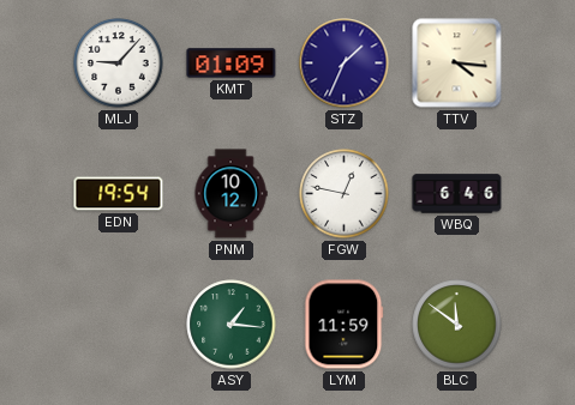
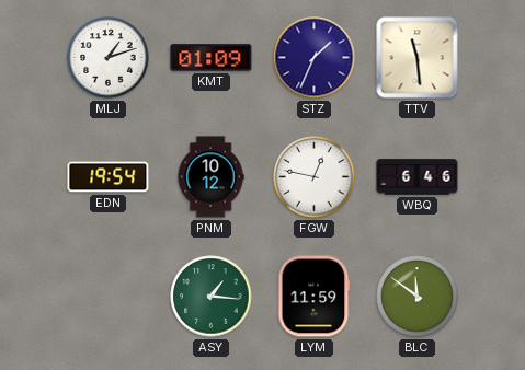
MLJ: 9:07 -> 1:12 (109, 58)
TTV: 4:16 -> 11:29 (418, 58)
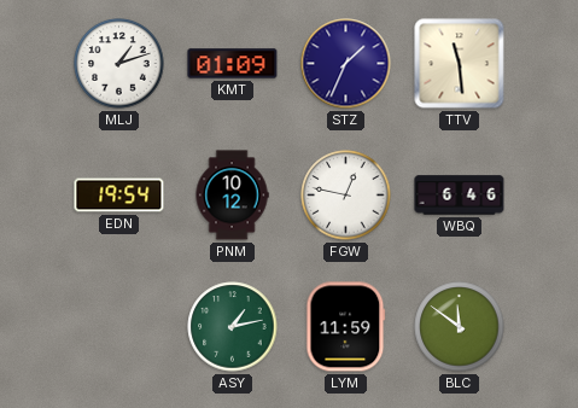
ASY: 1:16 -> 1:13 (233, 327)
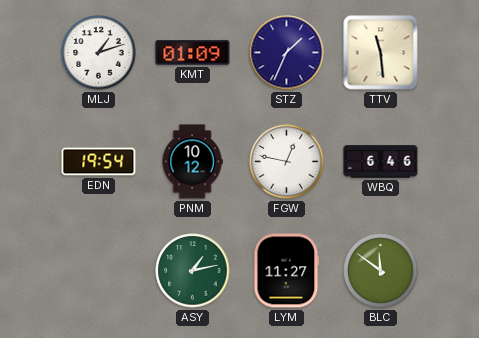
LYM: 11:59 -> 11:27 (287, 271)
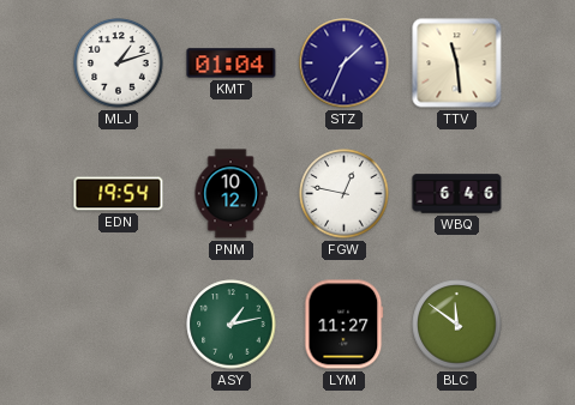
KMT: 01:09 -> 01:04 (232, 64)
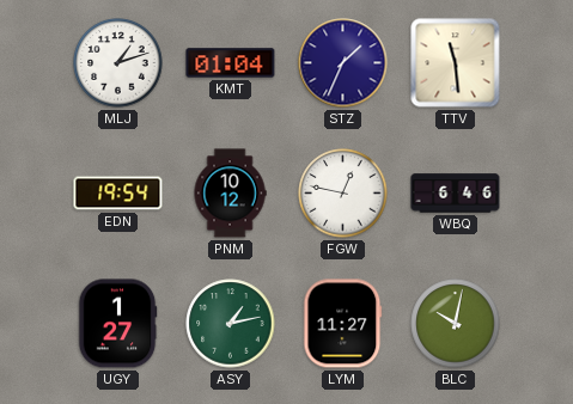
UGY: none -> 1:27 (117, 324)
BLC: 11:51 -> 10:02 (456, 324)
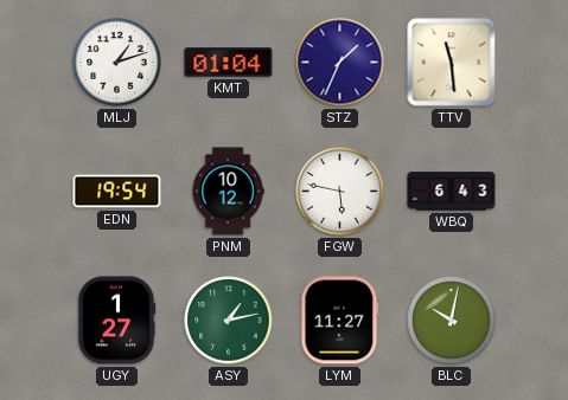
FGW: 12:47 -> 5:47 (340, 192)
WBQ: 6:46 -> 6:43 (452, 192)
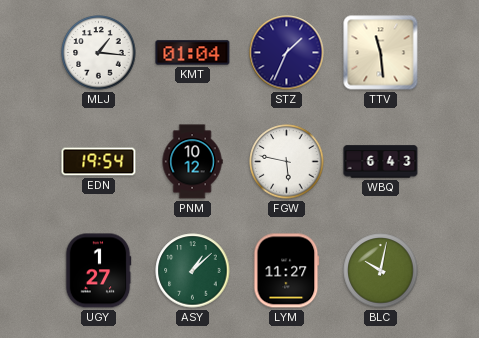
MLJ: 1:12 -> 1:16 (99, 53)
ASY: 1:13 -> 1:08 (193, 271)
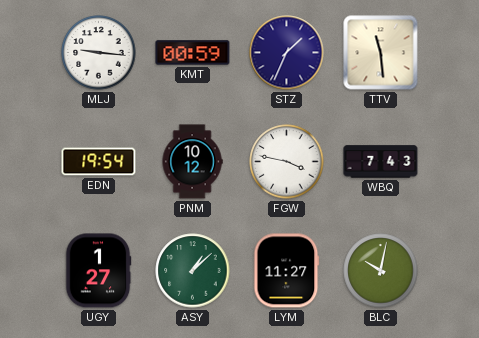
MLJ: 1:16 -> 9:16 (99, 53)
KMT: 01:04 -> 00:59 (193, 53)
FGW: 5:47 -> 3:47 (287, 162)
WBQ: 6:43 -> 7:43 (381, 162)
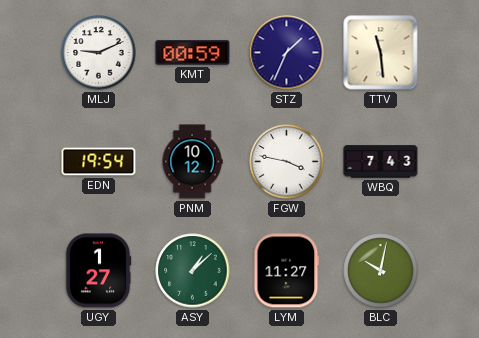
MLJ: 9:16 -> 9:11 (99, 53)
